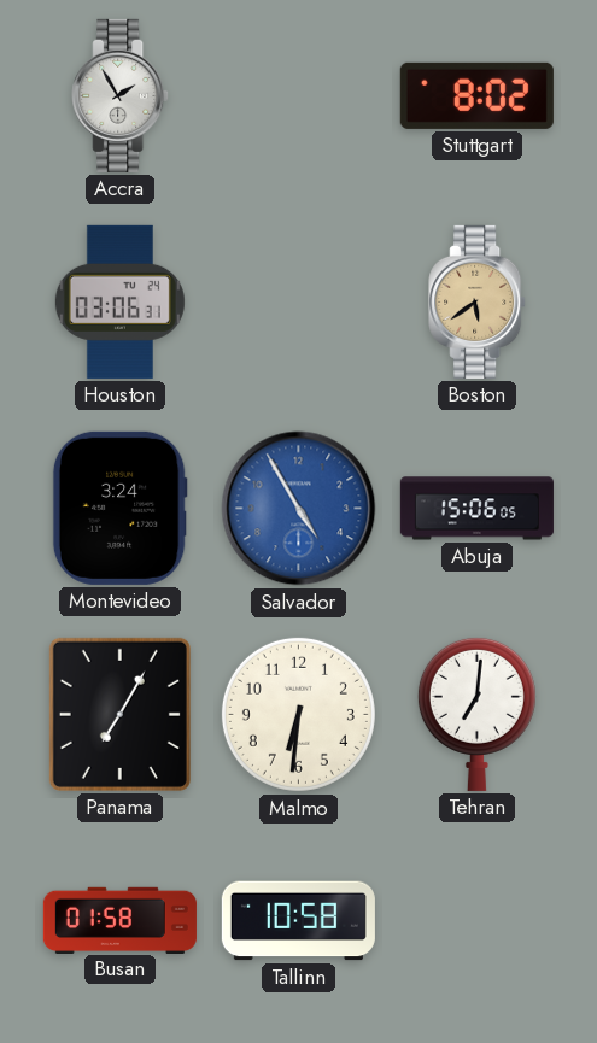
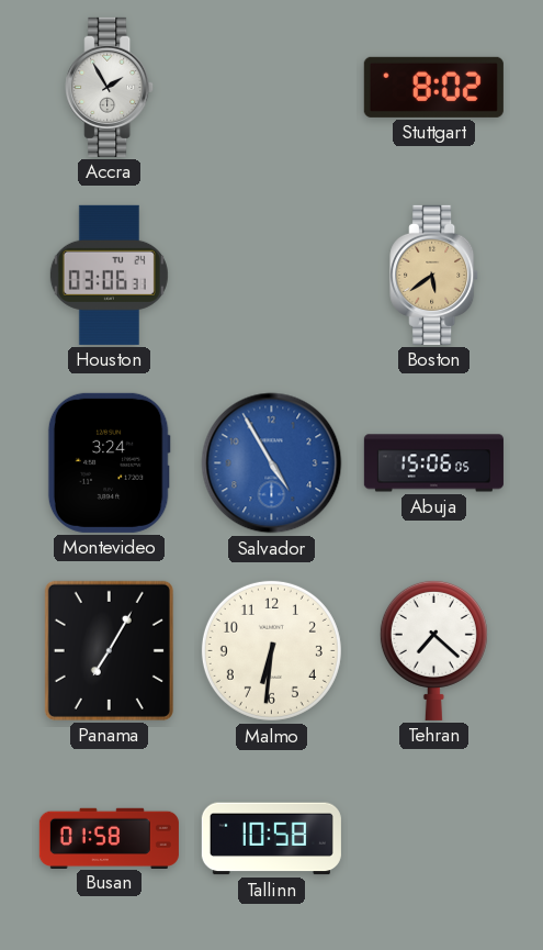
Tehran: 7:01 -> 7:22 (433, 650)
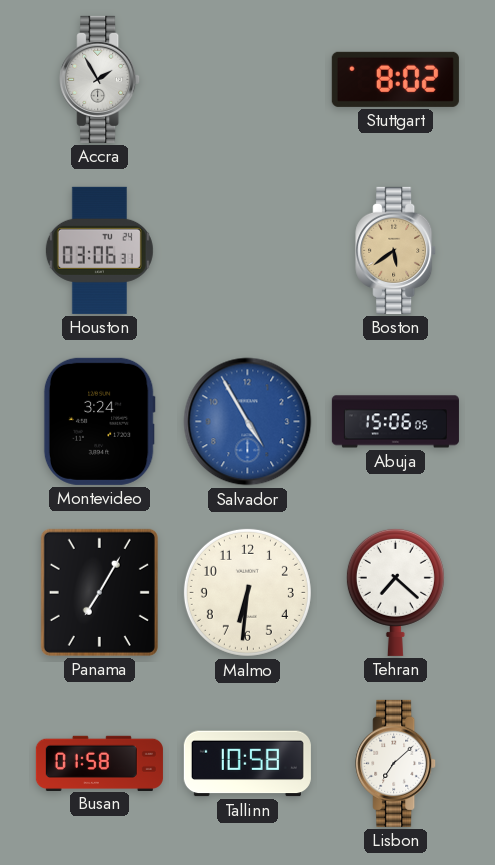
Lisbon: none -> 7:08 (396, 763)
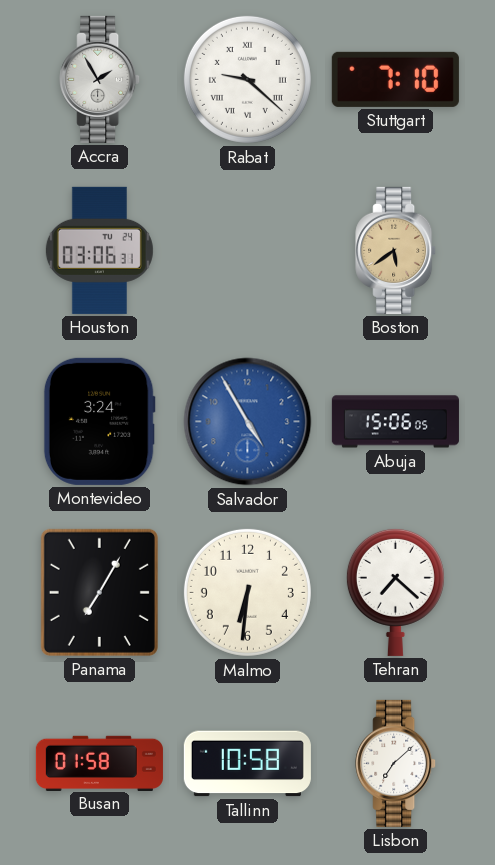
Rabat: none -> 9:22 (247, 79)
Stuttgart: 8:02 -> 7:10 (395, 79)
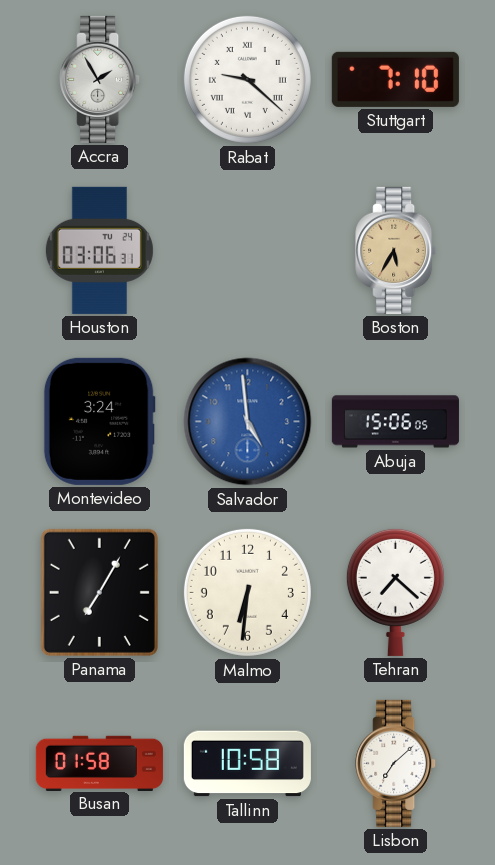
Boston: 5:39 -> 5:35 (396, 250)
Salvador: 4:55 -> 4:59 (248, 422)
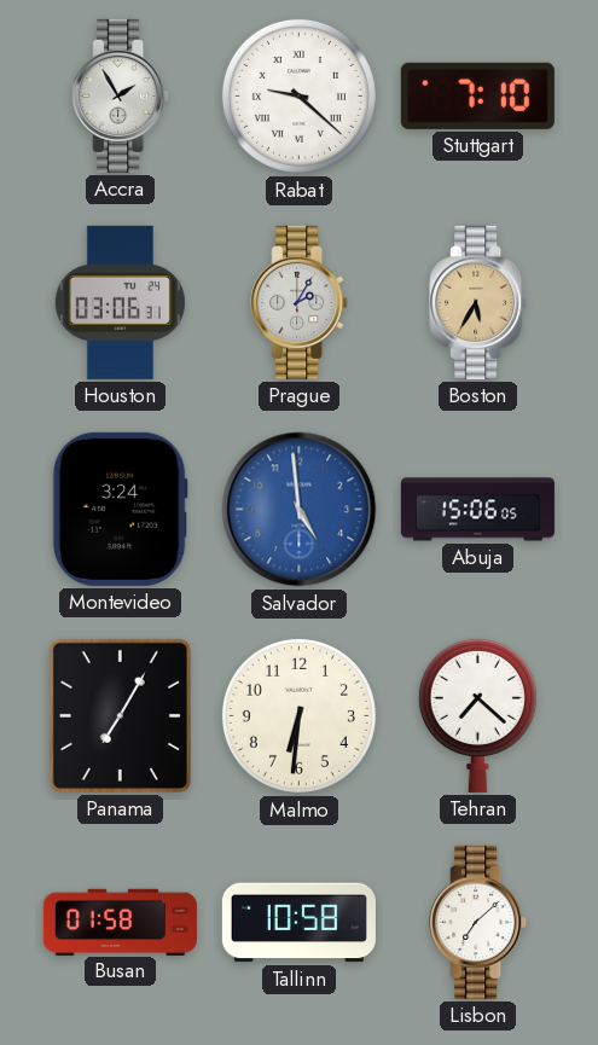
Prague: none -> 2:05 (300, 302)
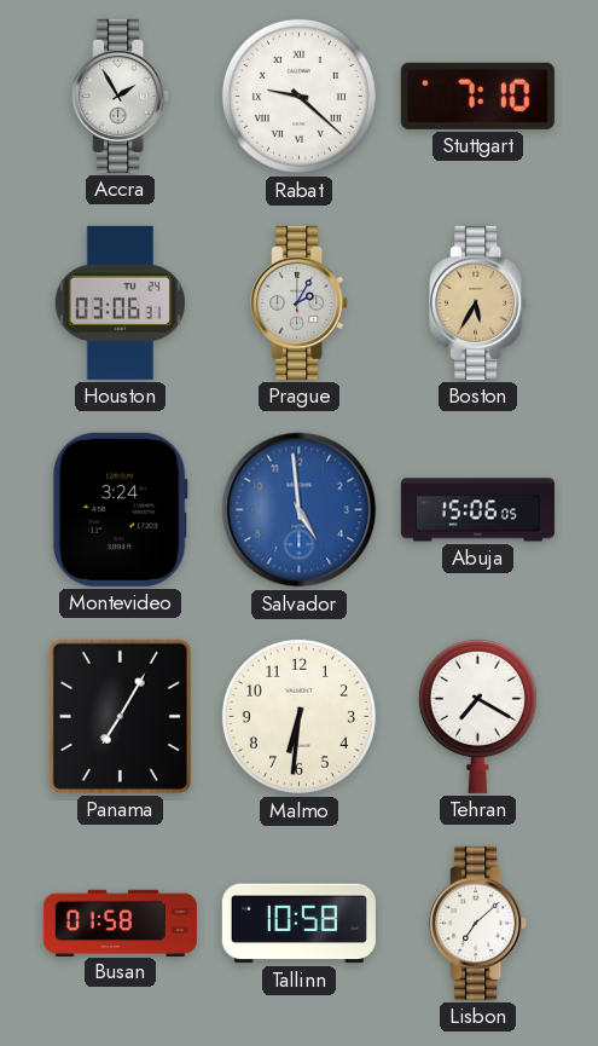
Tehran: 7:22 -> 7:20 (477, 716)
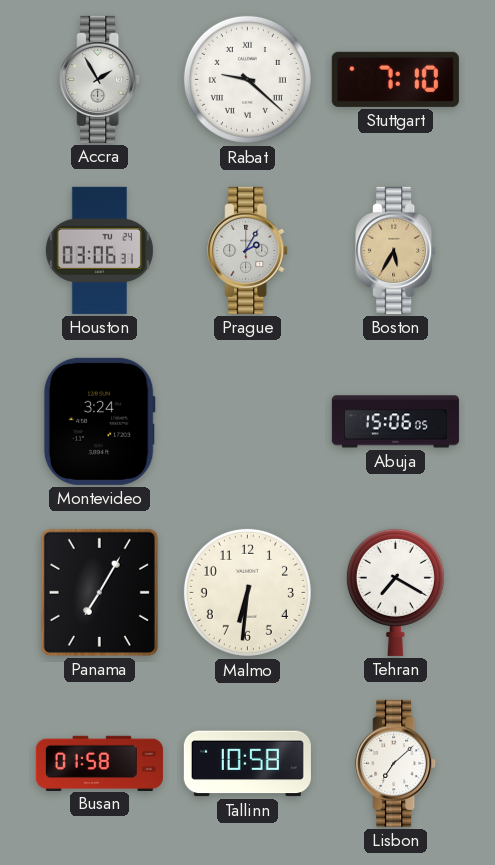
Salvador: 4:59 -> none (300, 510)
